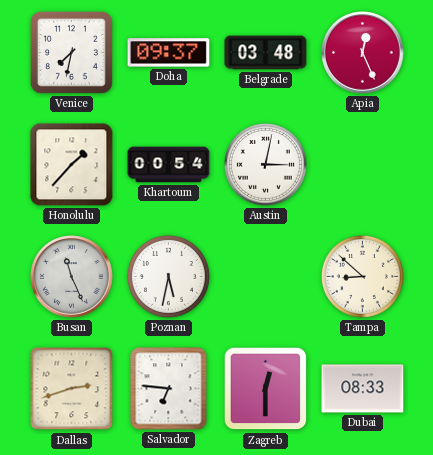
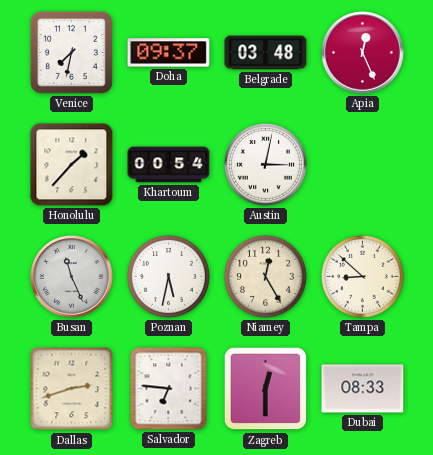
Niamey: none -> 12:25 (265, 276)
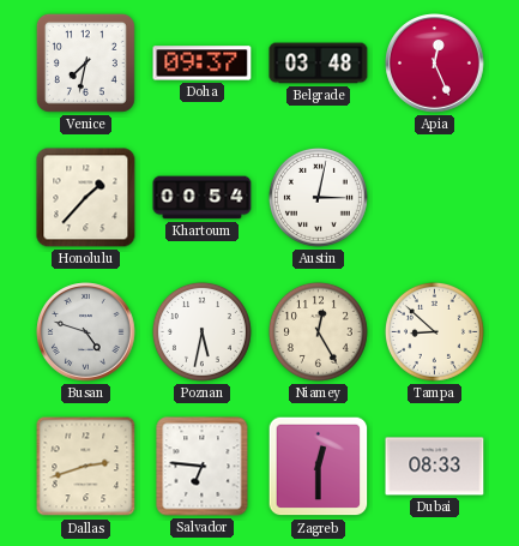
Busan: 11:26 -> 4:48 (86, 332)
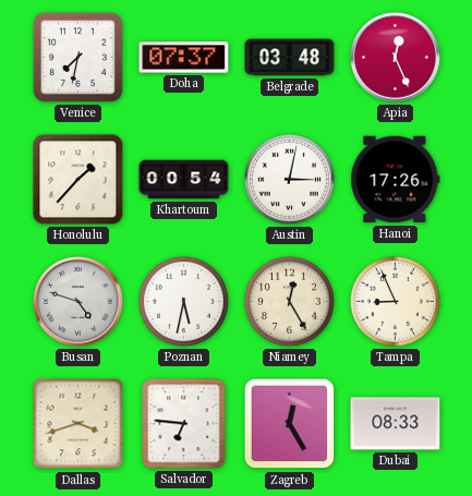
Doha: 09:37 -> 07:37 (184, 58)
Hanoi: none -> 17:26 (396, 180)
Tampa: 8:52 -> 8:56 (395, 301)
Dallas: 2:42 -> 3:42 (78, 424)
Zagreb: 12:30 -> 12:25 (290, 424)
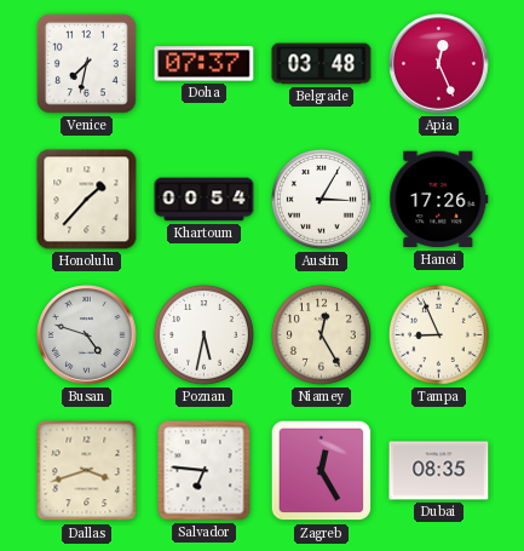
Austin: 3:02 -> 3:05 (321, 199)
Dubai: 08:33 -> 08:35 (439, 471)
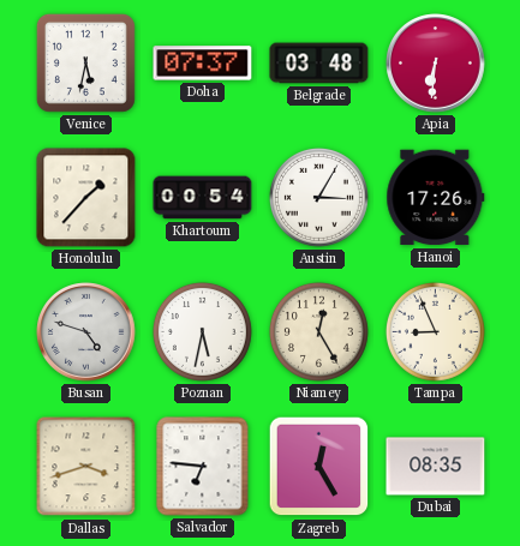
Venice: 7:32 -> 5:32 (85, 62)
Apia: 12:26 -> 6:31 (436, 64)
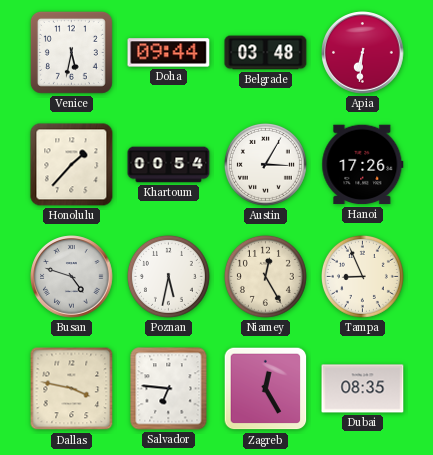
Doha: 07:37 -> 09:44 (169, 53)
Dallas: 3:42 -> 3:47 (72, 389)
